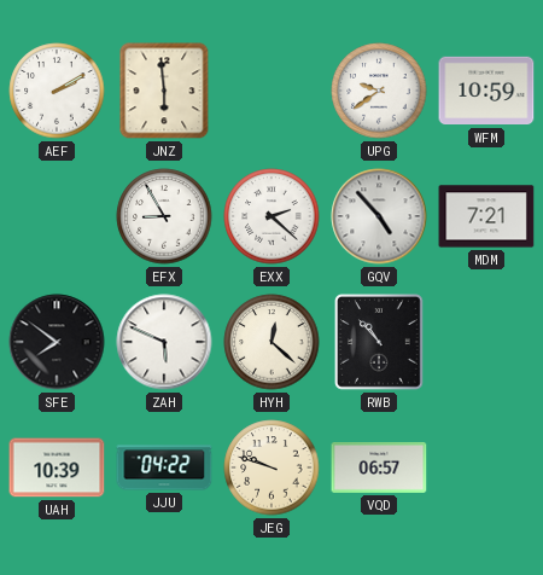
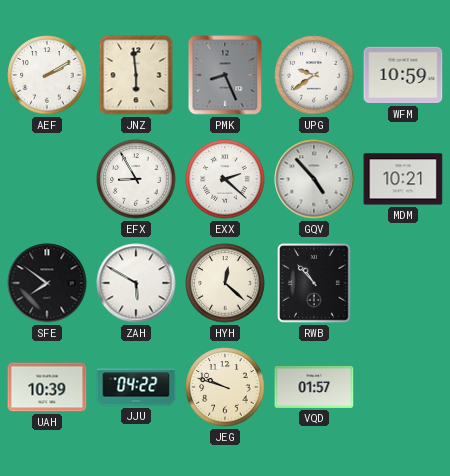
PMK: none -> 8:26 (225, 75)
MDM: 7:21 -> 10:21 (403, 179)
ZAH: 5:49 -> 5:50 (136, 283)
VQD: 06:57 -> 01:57 (314, 387)
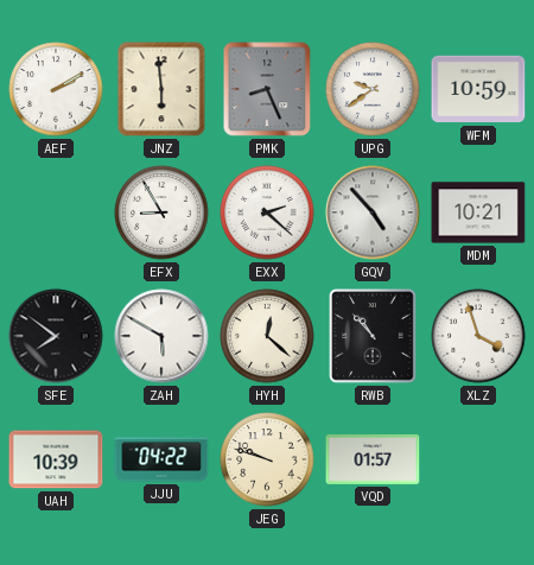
XLZ: none -> 3:57 (478, 336)
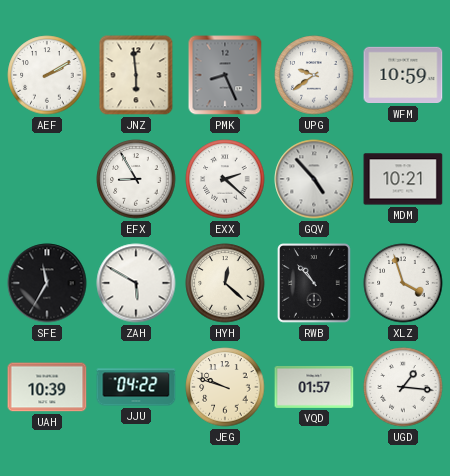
SFE: 7:51 -> 11:35 (47, 283)
UGD: none -> 1:16 (403, 387)
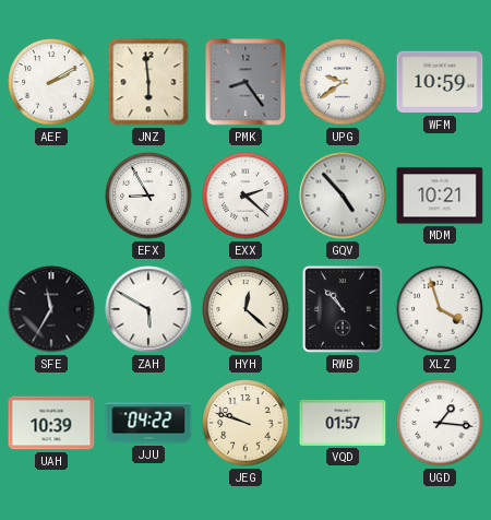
PMK: 8:26 -> 8:24 (245, 82)
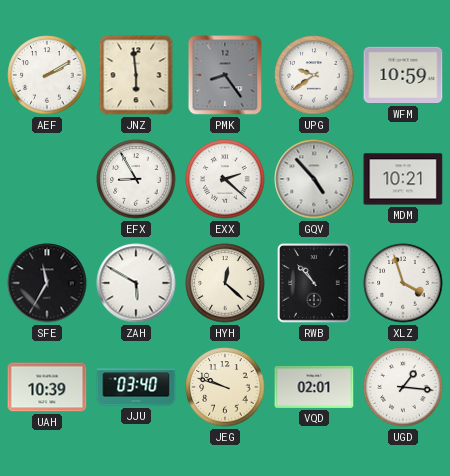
JJU: 04:22 -> 03:40 (136, 387)
VQD: 01:57 -> 02:01 (314, 387)
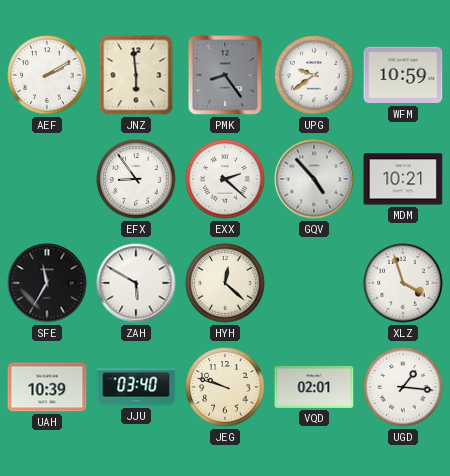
EFX: 8:55 -> 8:54 (136, 179)
RWB: 10:53 -> none (315, 283)
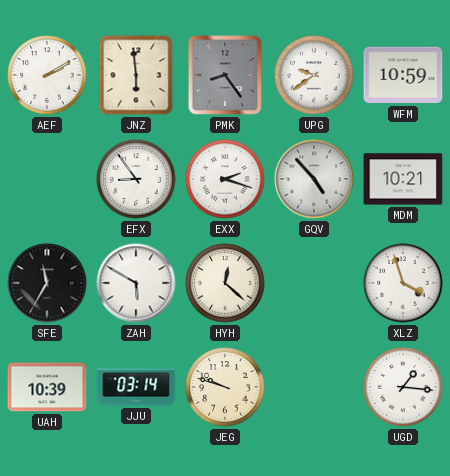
EXX: 2:22 -> 2:18 (225, 179)
JJU: 03:40 -> 03:14 (136, 387)
VQD: 02:01 -> none (314, 387)
